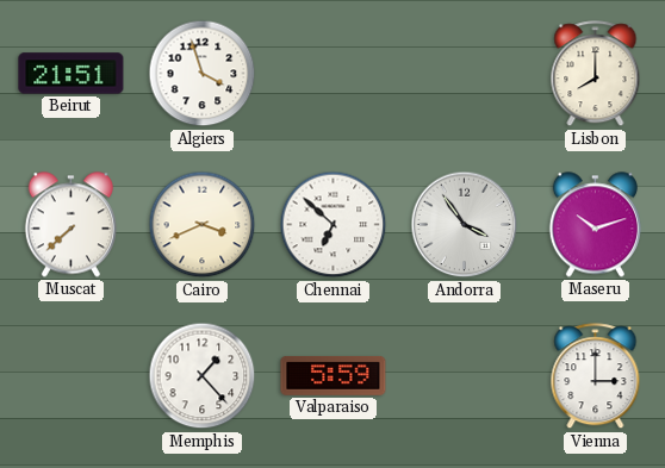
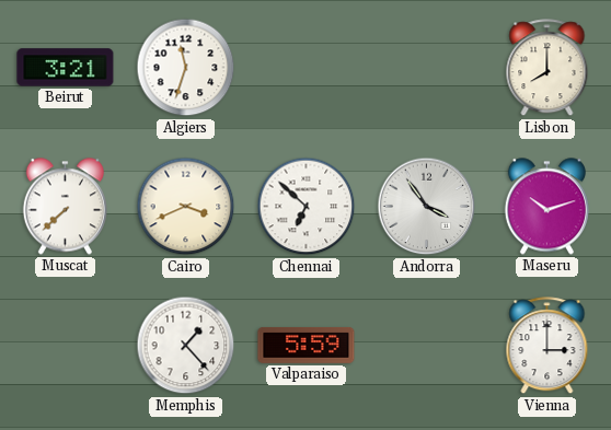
Beirut: 21:51 -> 3:21 (66, 68)
Algiers: 3:57 -> 11:33 (186, 68)
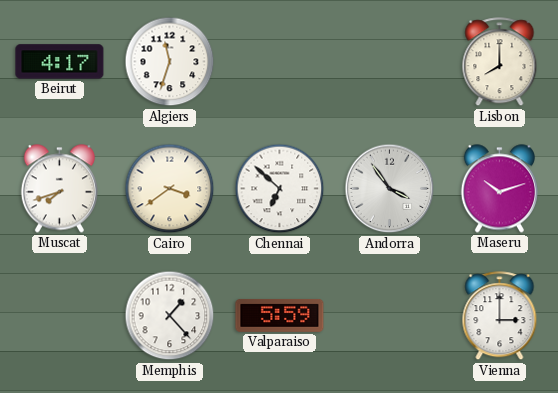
Beirut: 3:21 -> 4:17 (60, 62)
Muscat: 7:38 -> 7:42 (59, 189)
Cairo: 3:41 -> 3:39 (170, 189)
